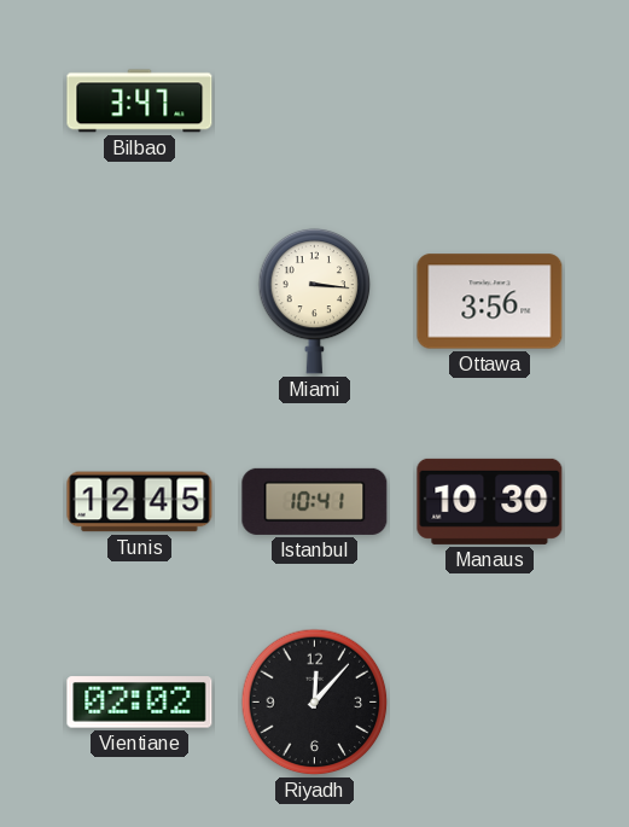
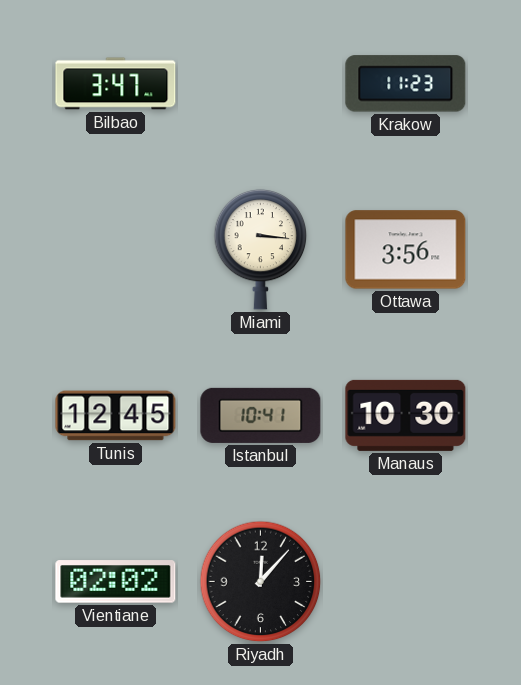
Krakow: none -> 11:23 (406, 84)
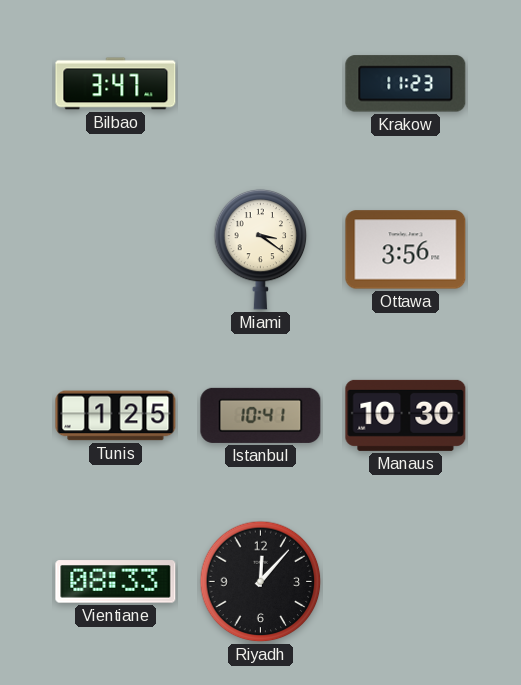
Miami: 3:16 -> 3:21 (261, 249)
Tunis: 12:45 -> 1:25 (116, 416)
Vientiane: 02:02 -> 08:33 (116, 582)
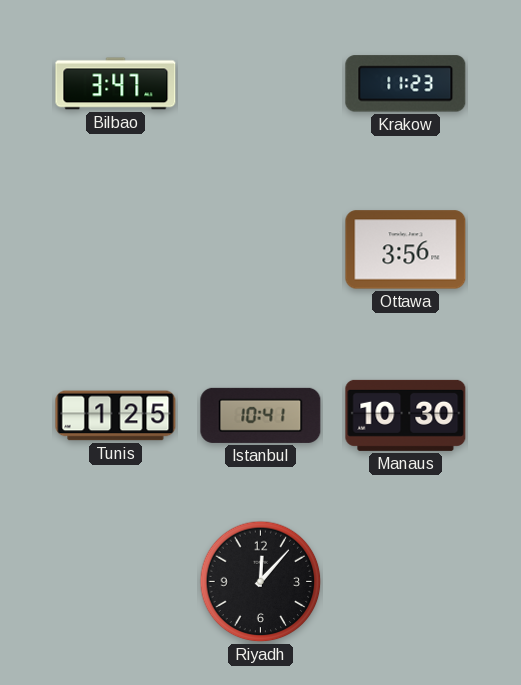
Miami: 3:21 -> none (261, 249)
Vientiane: 08:33 -> none (116, 582)
